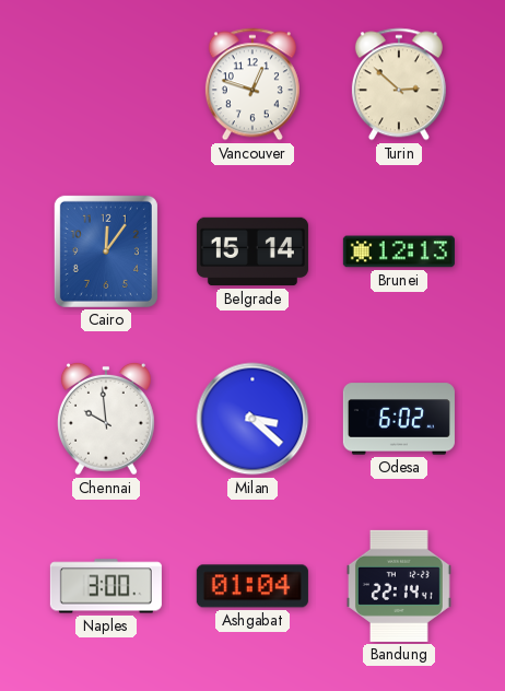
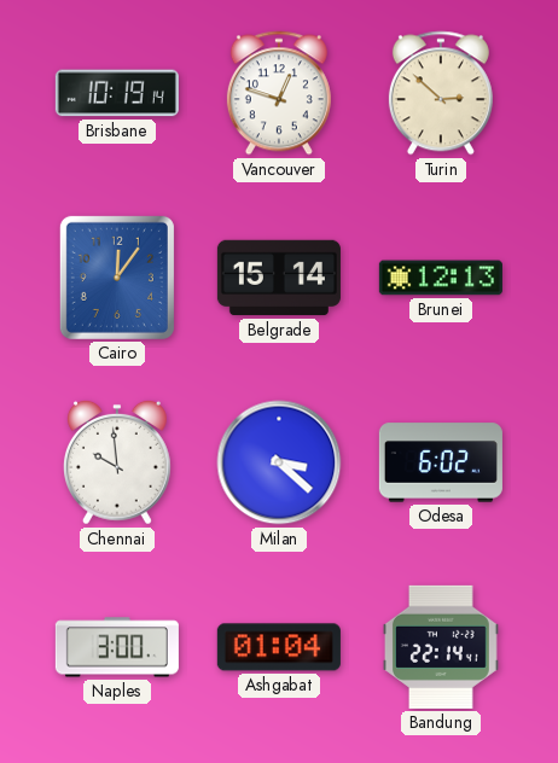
Brisbane: none -> 10:19 (117, 93)
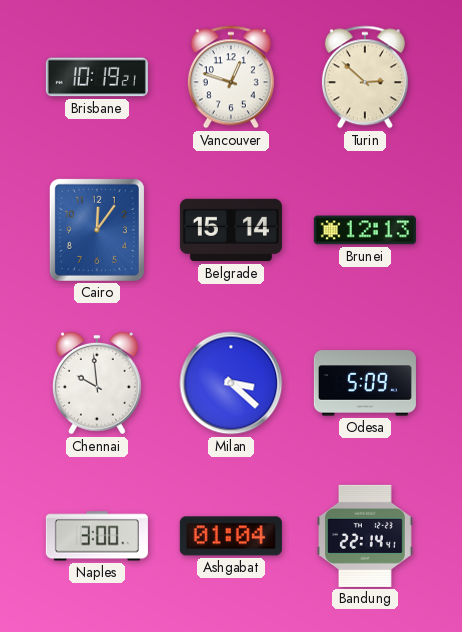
Brisbane: 10:19:14 -> 10:19:21 (97, 77)
Odesa: 6:02 -> 5:09 (365, 383)
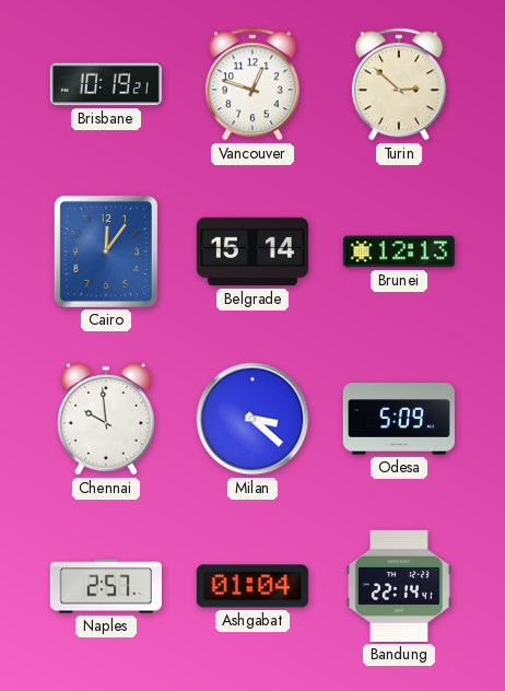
Naples: 3:00 -> 2:57 (106, 586)
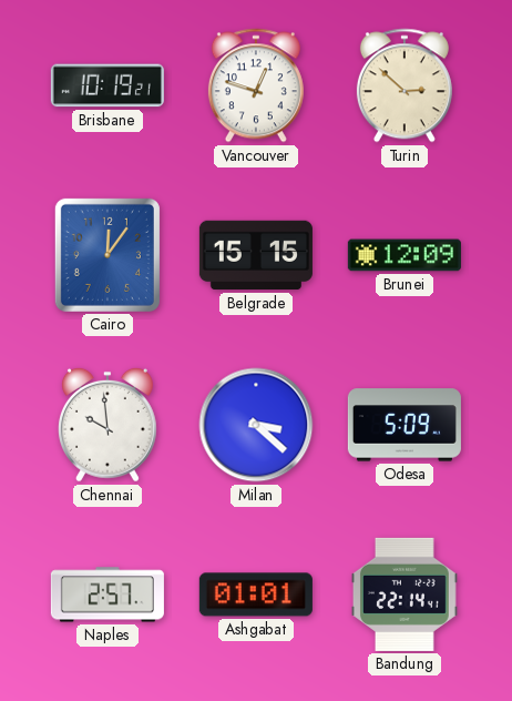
Belgrade: 15:14 -> 15:15 (256, 255)
Brunei: 12:13 -> 12:09 (405, 255)
Ashgabat: 01:04 -> 01:01 (256, 595)
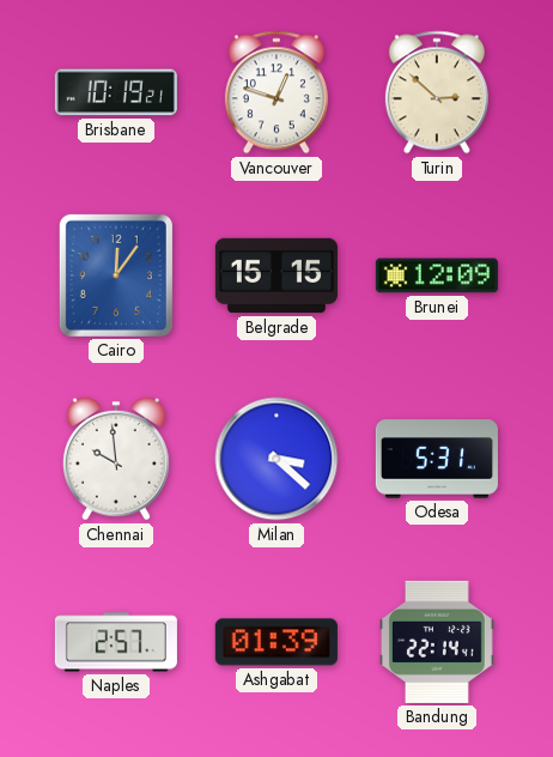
Odesa: 5:09 -> 5:31 (437, 459)
Ashgabat: 01:01 -> 01:39 (276, 642)
